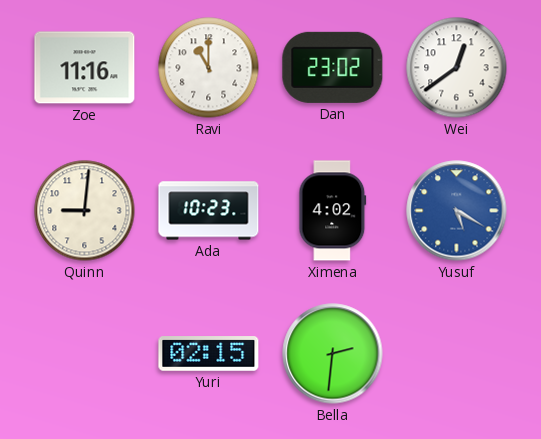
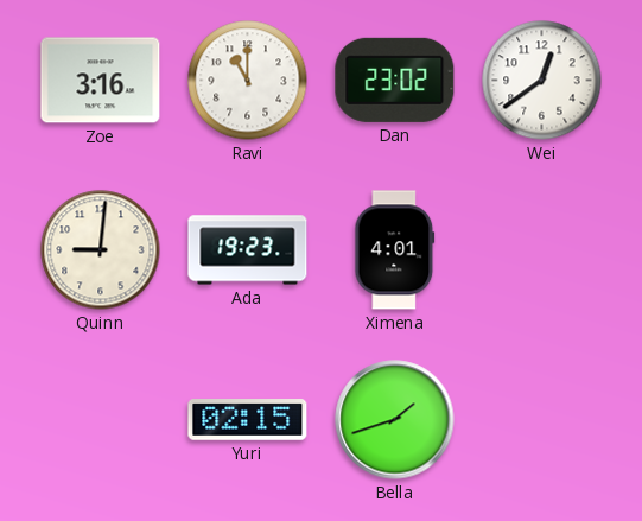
Zoe: 11:16 -> 3:16 (101, 81)
Ada: 10:23 -> 19:23 (248, 250)
Ximena: 4:02 -> 4:01 (395, 250)
Yusuf: 5:20 -> none (457, 211)
Bella: 2:31 -> 1:42 (395, 420)
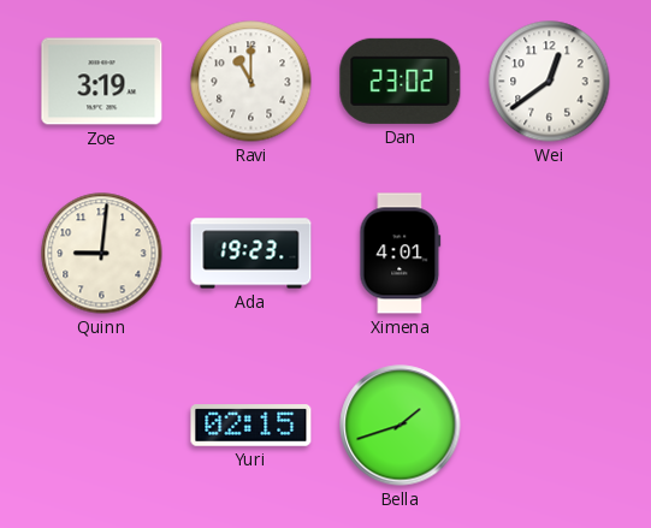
Zoe: 3:16 -> 3:19 (102, 82)
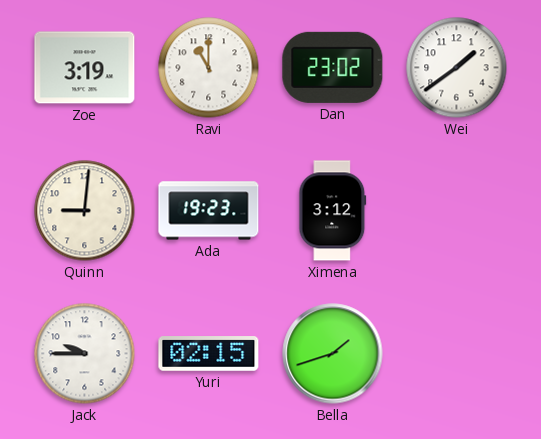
Wei: 12:39 -> 1:39 (457, 68)
Ximena: 4:01 -> 3:12 (333, 211)
Jack: none -> 9:45 (85, 354)
